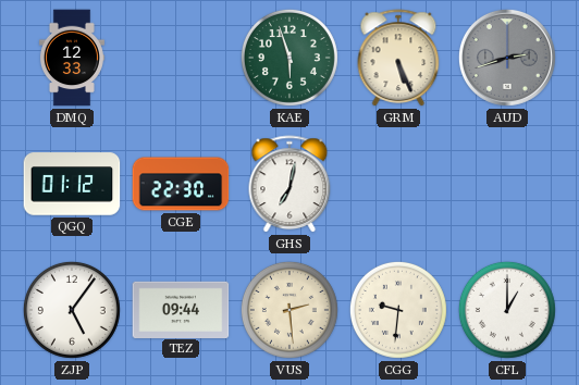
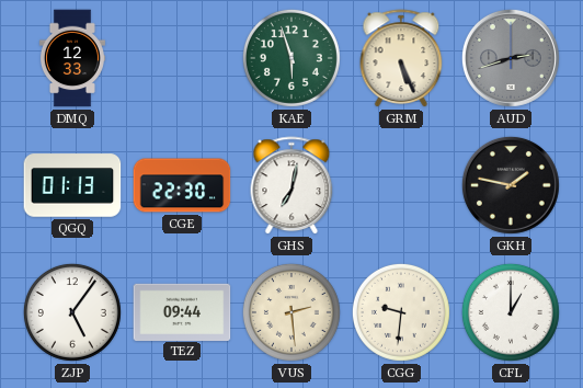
QGQ: 01:12 -> 01:13 (72, 185)
GKH: none -> 1:47 (511, 185)
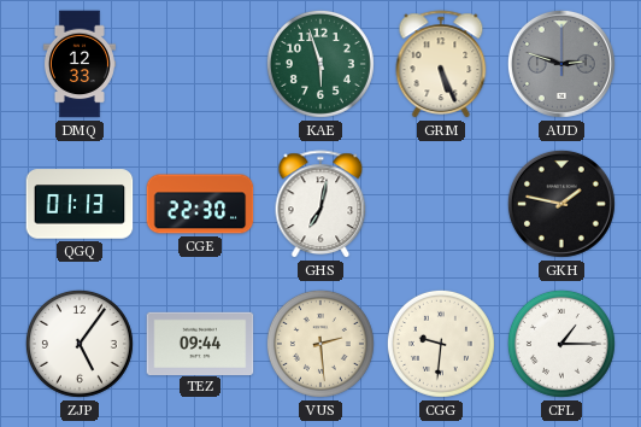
AUD: 2:42 -> 2:48 (561, 64)
CFL: 1:00 -> 1:15 (561, 344)
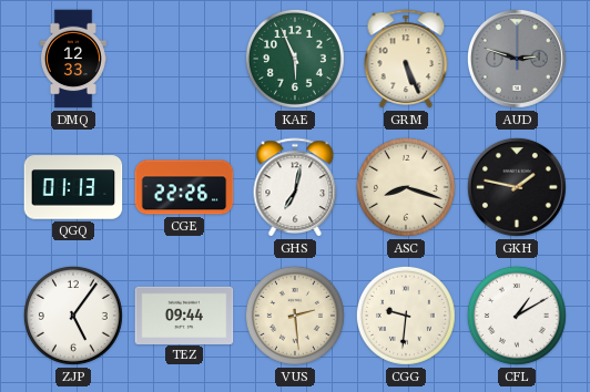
KAE: 5:57 -> 5:56 (295, 59)
CGE: 22:30 -> 22:26 (184, 187)
ASC: none -> 8:18 (406, 187)
CFL: 1:15 -> 1:10 (517, 316)
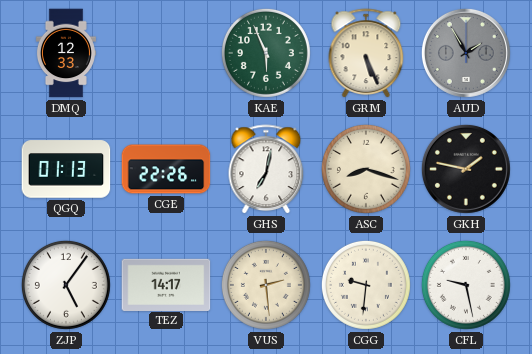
AUD: 2:48 -> 1:55 (466, 53)
TEZ: 09:44 -> 14:17 (166, 284)
CFL: 1:10 -> 9:28 (466, 285)
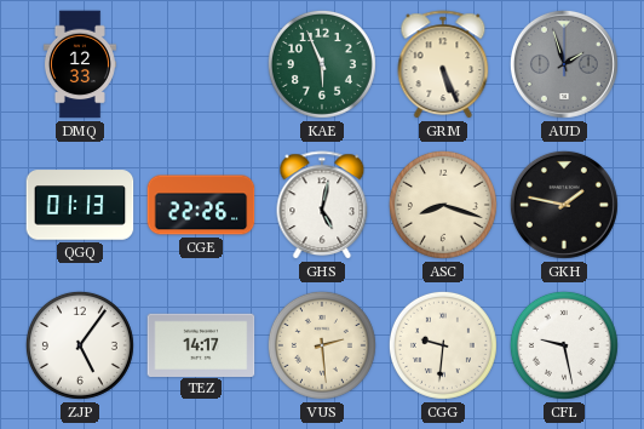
AUD: 1:55 -> 1:57 (564, 64)
GHS: 7:02 -> 5:02 (322, 206)
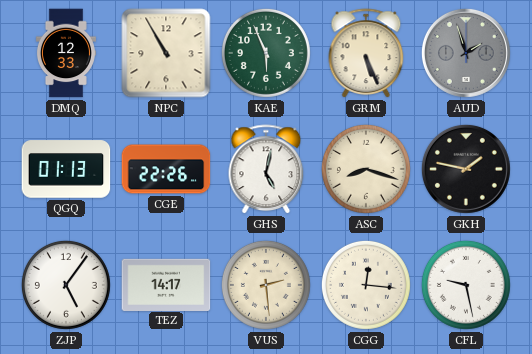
NPC: none -> 10:55 (166, 53)
CGG: 9:31 -> 12:16 (366, 285)
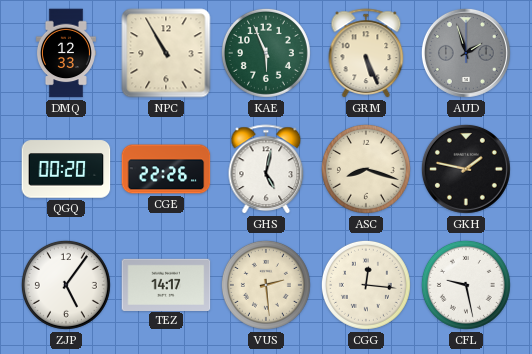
QGQ: 01:13 -> 00:20 (66, 169)
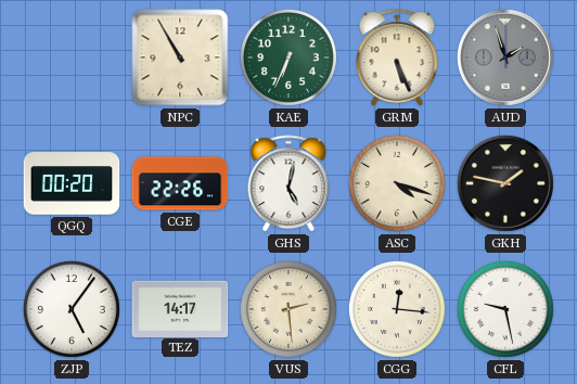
DMQ: 12:33 -> none (66, 53)
KAE: 5:56 -> 6:34 (288, 57)
ASC: 8:18 -> 4:18 (397, 183)
